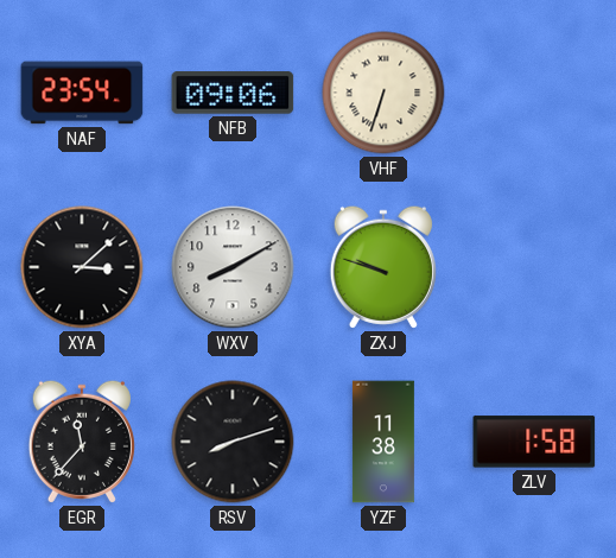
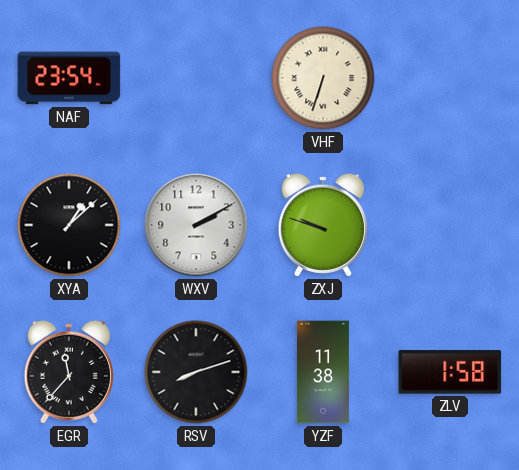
NFB: 09:06 -> none (233, 93)
XYA: 3:08 -> 1:08 (69, 225)
WXV: 8:10 -> 2:10 (196, 225)
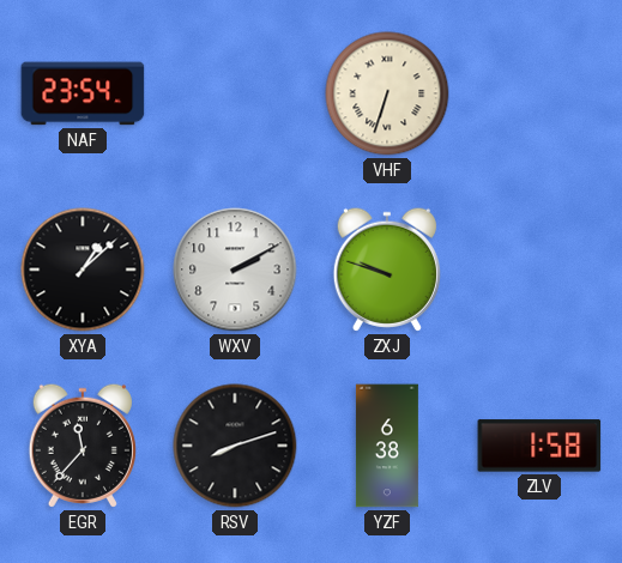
YZF: 11:38 -> 6:38 (387, 446)
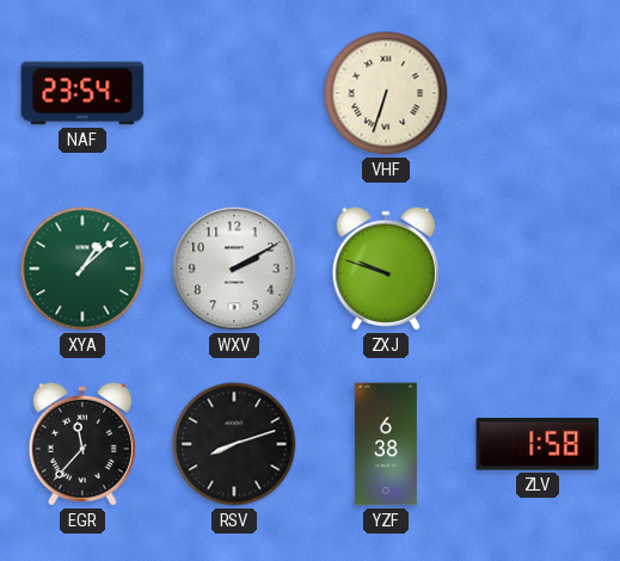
XYA dial: black -> green (82, 269)
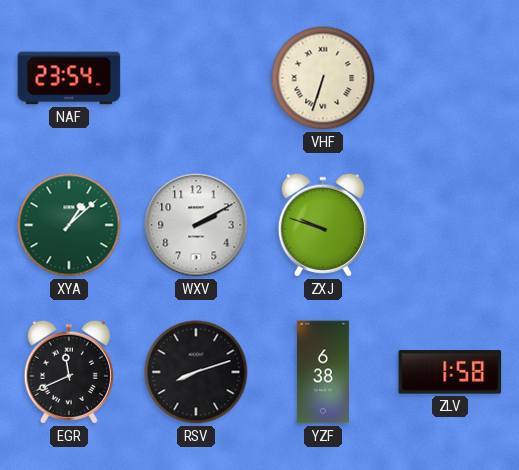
EGR: 11:37 -> 11:41 (69, 372)
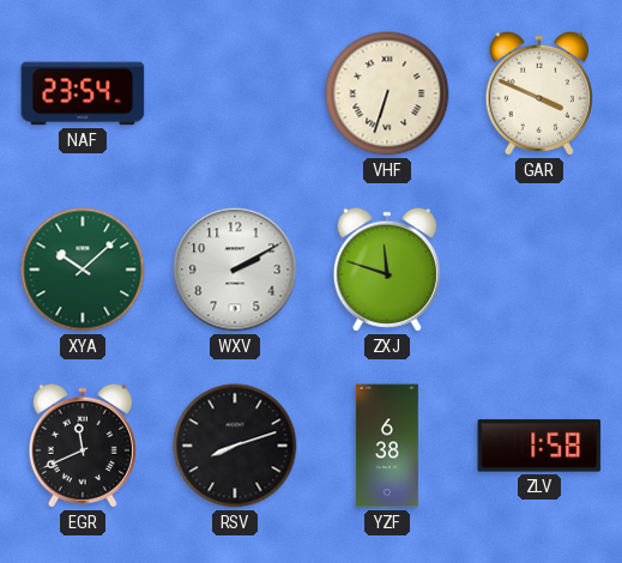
GAR: none -> 3:49 (539, 93)
XYA: 1:08 -> 10:08 (83, 270)
ZXJ: 9:48 -> 11:48 (387, 270)
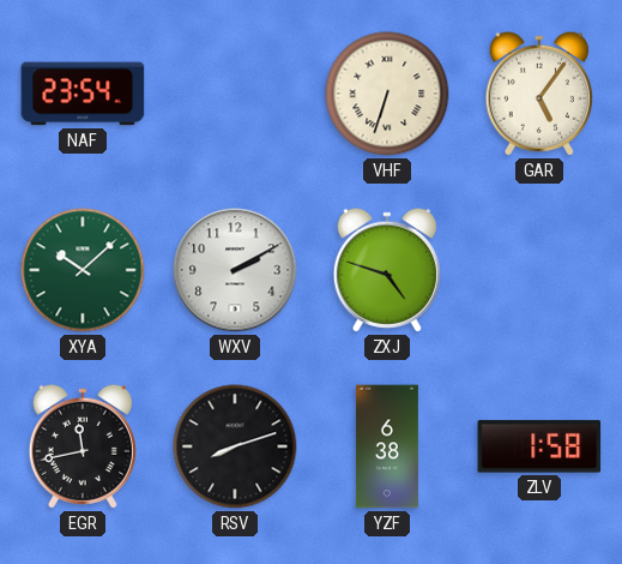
GAR: 3:49 -> 5:06 (539, 94)
ZXJ: 11:48 -> 4:48 (387, 270)
EGR: 11:41 -> 11:43 (83, 446)
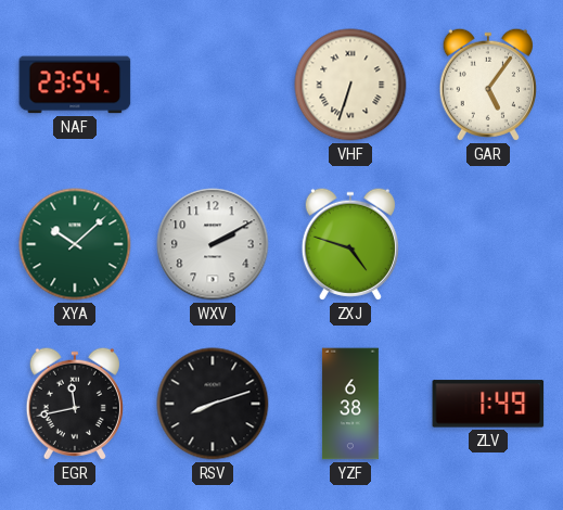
ZLV: 1:58 -> 1:49 (488, 404)
